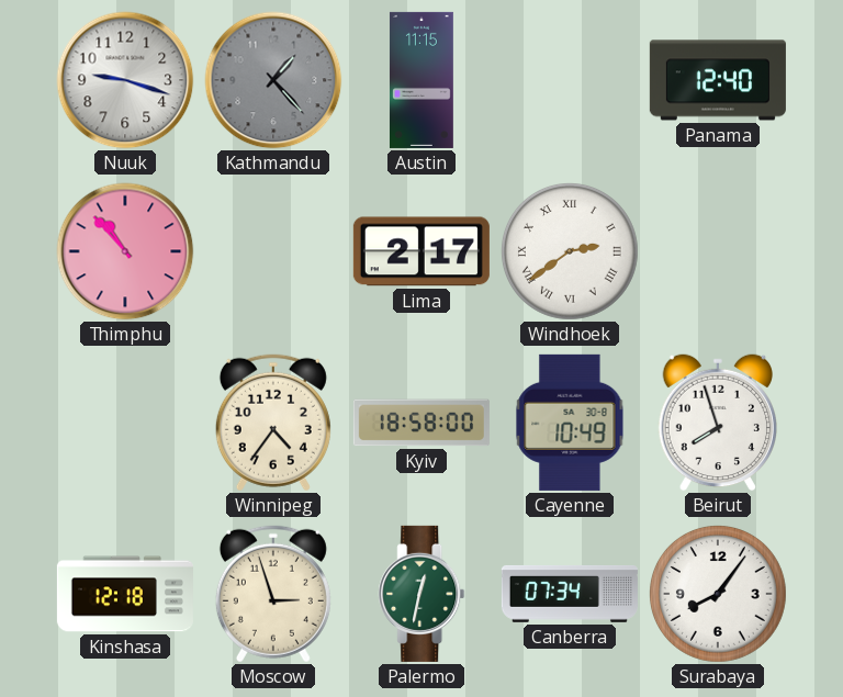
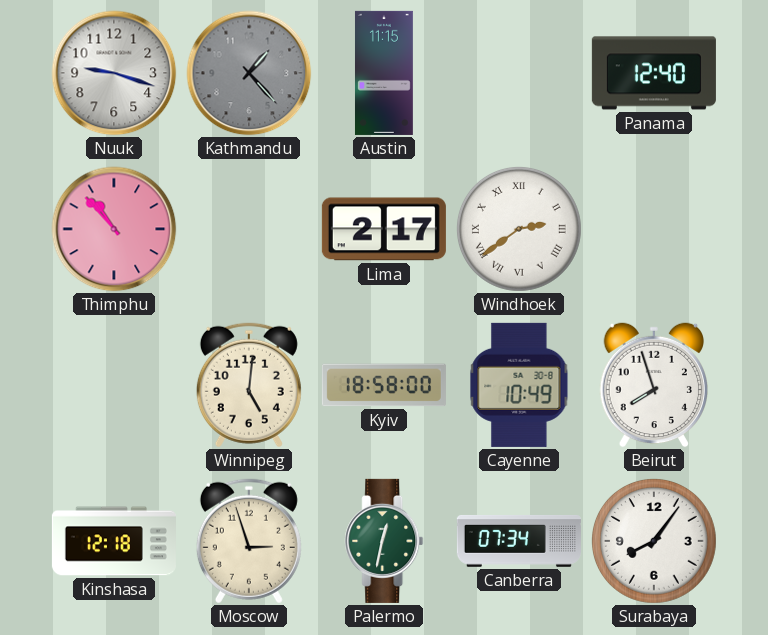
Winnipeg: 4:36 -> 5:01 (249, 385)
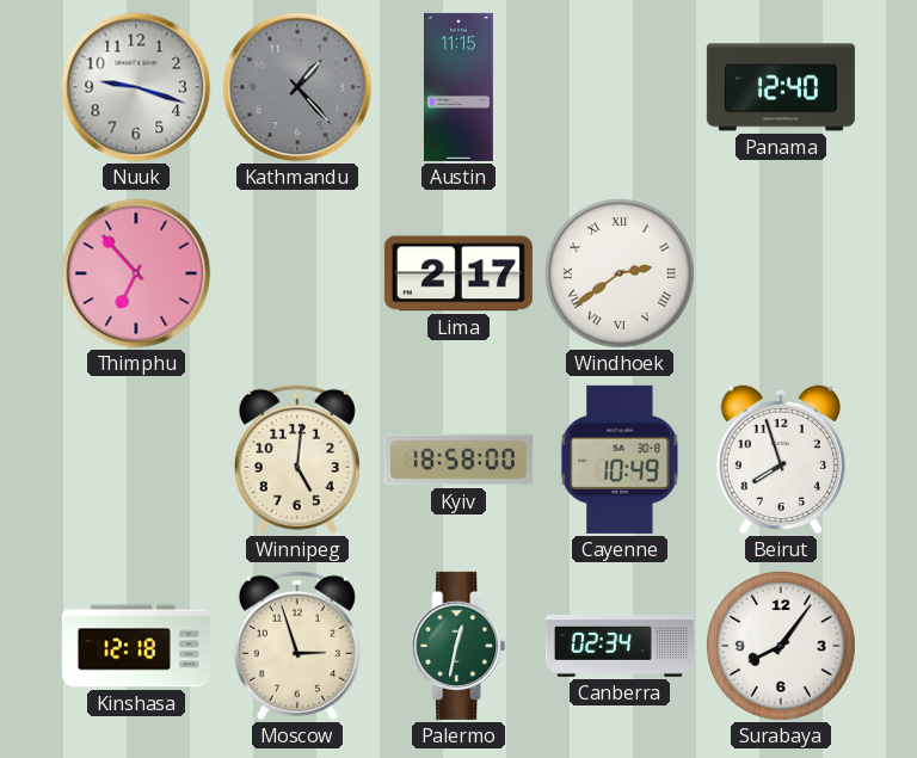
Thimphu: 10:53 -> 6:53 (136, 273)
Canberra: 07:34 -> 02:34 (620, 646)
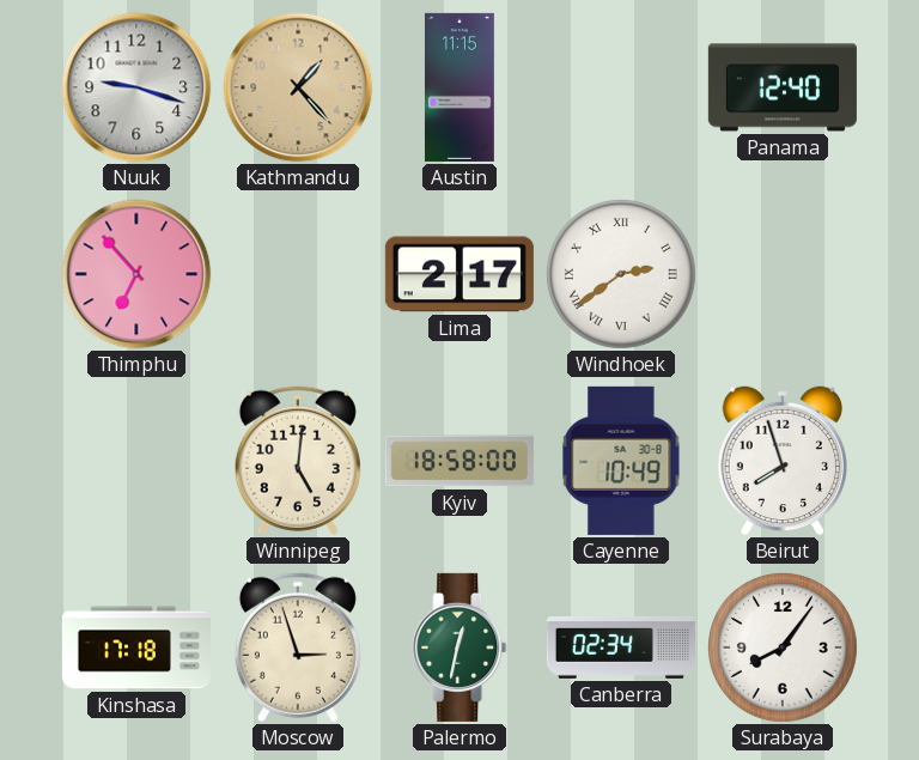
Kathmandu dial: grey -> champagne (298, 87)
Kinshasa: 12:18 -> 17:18 (136, 647)
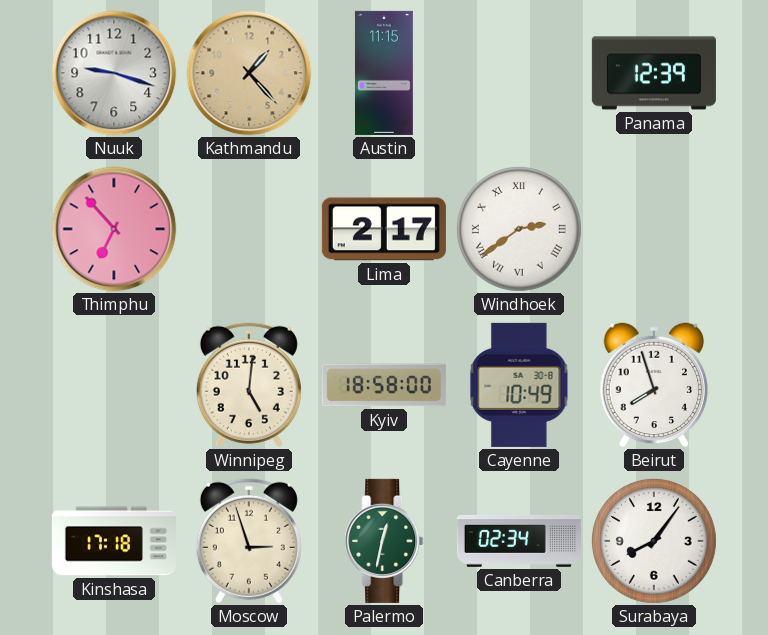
Panama: 12:40 -> 12:39 (654, 73)
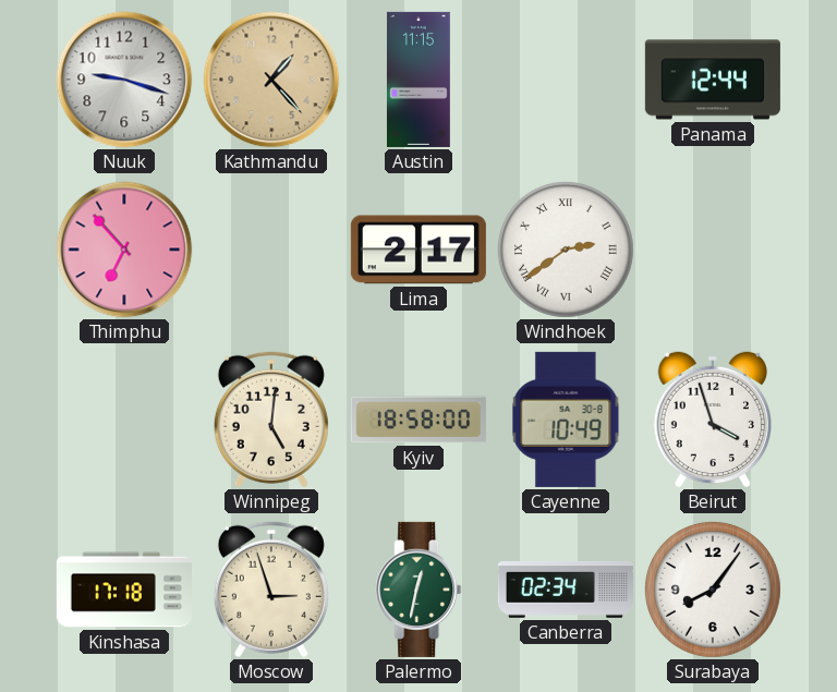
Panama: 12:39 -> 12:44 (713, 80)
Beirut: 7:57 -> 3:57 (712, 420)
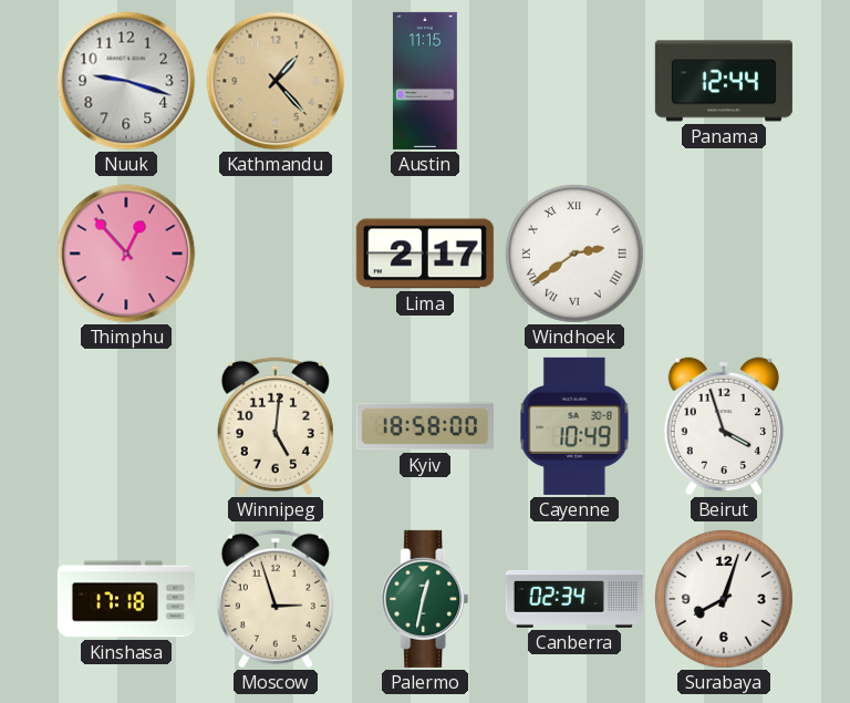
Thimphu: 6:53 -> 12:53 (126, 254)
Surabaya: 8:06 -> 8:03 (724, 599)
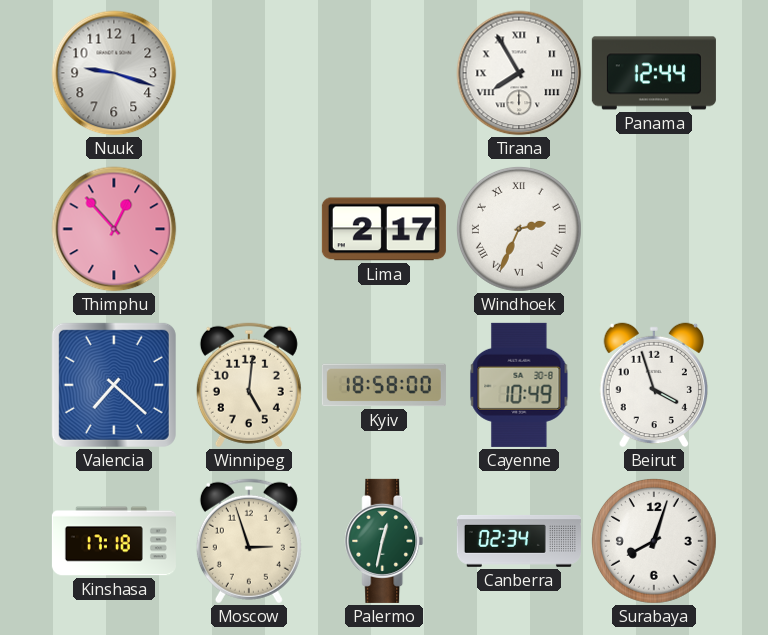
Kathmandu: 1:23 -> none (276, 81)
Austin: 11:15 -> none (425, 81)
Tirana: none -> 7:55 (519, 73)
Windhoek: 2:39 -> 2:34 (519, 229)
Valencia: none -> 7:22 (114, 385)
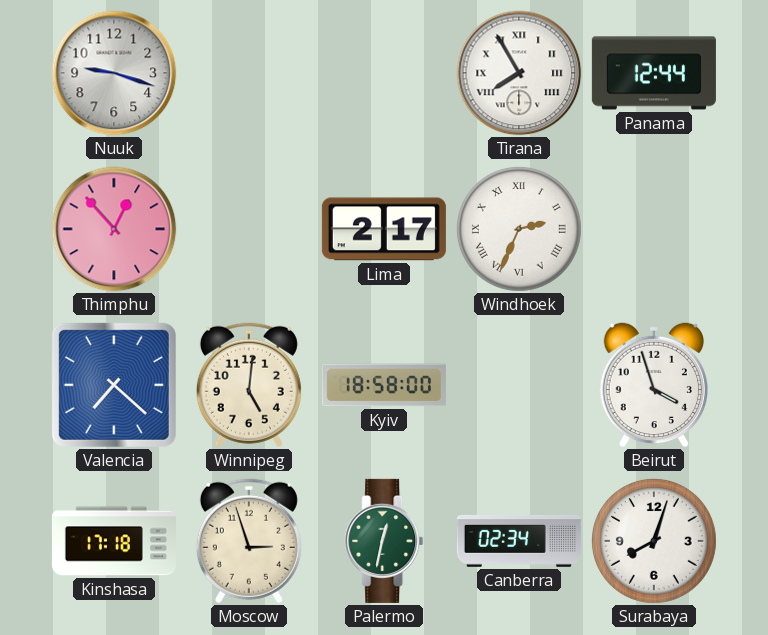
Cayenne: 10:49 -> none (519, 385)
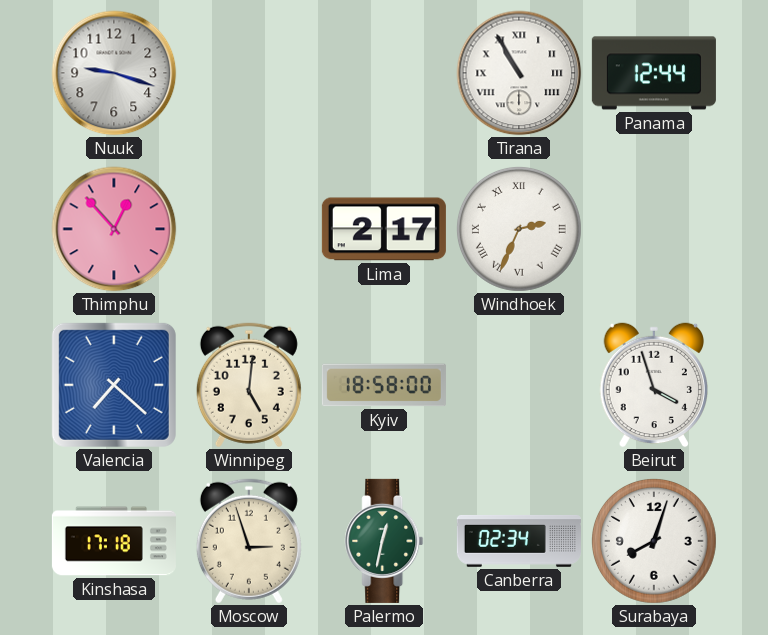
Tirana: 7:55 -> 10:55 (519, 73)
